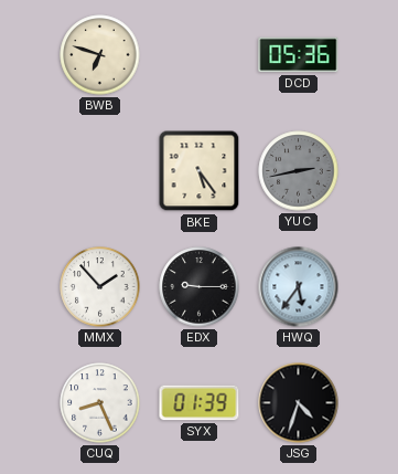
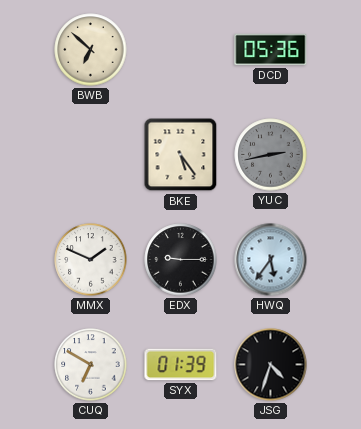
BWB: 6:48 -> 6:52 (91, 50)
MMX: 1:53 -> 1:49 (91, 260)
CUQ: 8:26 -> 6:50 (91, 365)
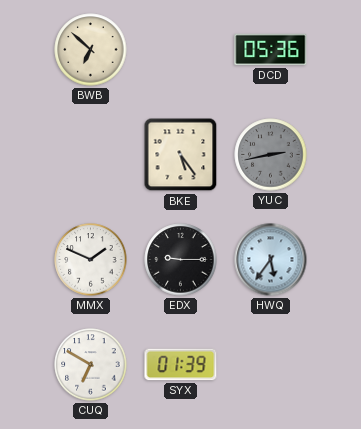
JSG: 4:33 -> none (271, 365)
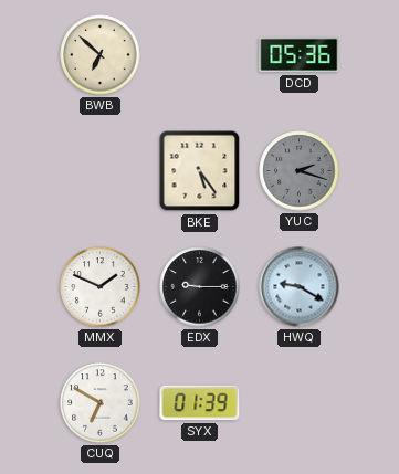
YUC: 2:43 -> 2:18 (300, 171)
HWQ: 5:36 -> 9:20 (300, 287)
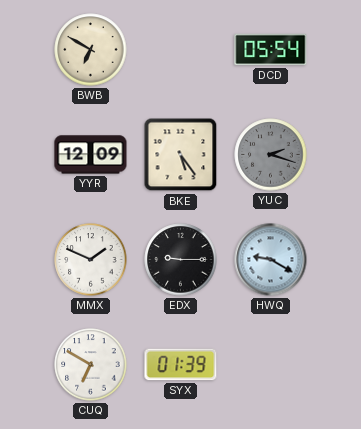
BWB: 6:52 -> 6:50 (91, 50)
DCD: 05:36 -> 05:54 (271, 50)
YYR: none -> 12:09 (91, 155)
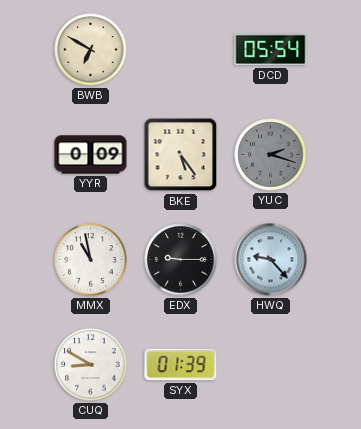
YYR: 12:09 -> 0:09 (91, 155)
MMX: 1:49 -> 10:58 (91, 260)
HWQ: 9:20 -> 9:23 (271, 260)
CUQ: 6:50 -> 8:50 (91, 365)
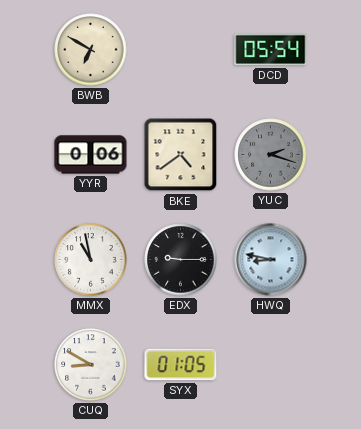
YYR: 0:09 -> 0:06 (91, 155)
BKE: 5:24 -> 4:39 (181, 155)
HWQ: 9:23 -> 8:47 (271, 260)
SYX: 01:39 -> 01:05 (181, 365)
